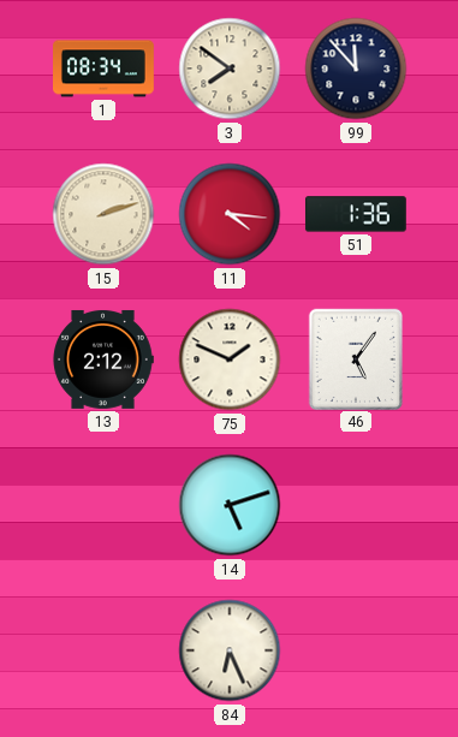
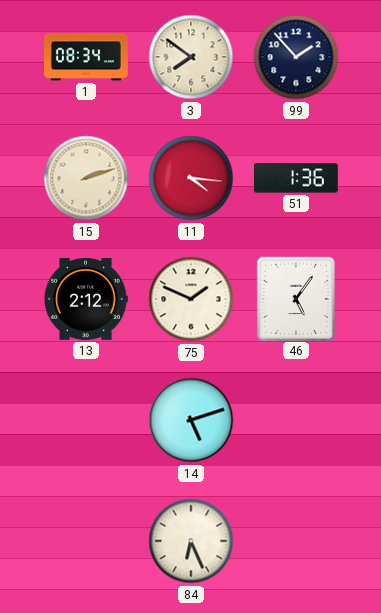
99: 11:53 -> 1:53 (296, 57)
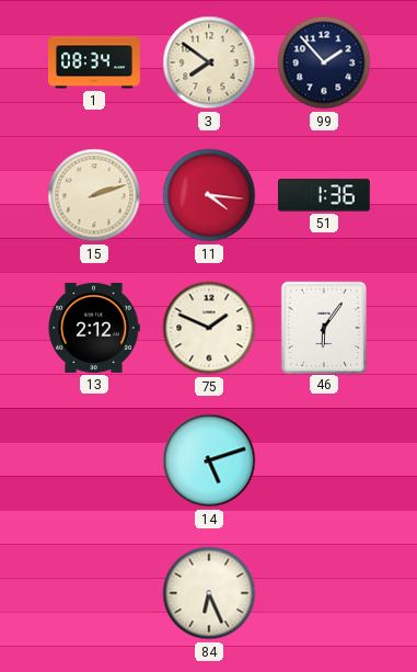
46: 5:06 -> 6:06 (323, 327)
